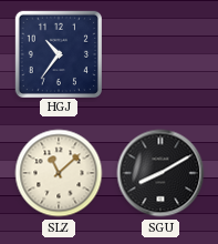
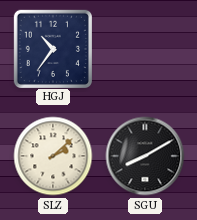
SLZ: 11:08 -> 2:08 (53, 156)
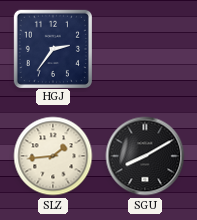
HGJ: 10:36 -> 2:36 (52, 48)
SLZ: 2:08 -> 1:44 (53, 156)
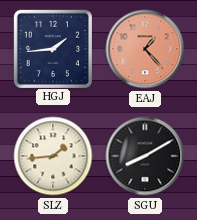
HGJ: 2:36 -> 1:44 (52, 48)
EAJ: none -> 1:23 (145, 49)
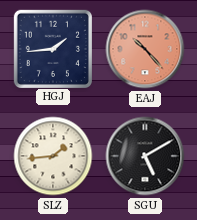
EAJ: 1:23 -> 10:23 (145, 49)
SGU: 8:10 -> 5:10 (145, 156)
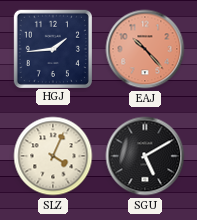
SLZ: 1:44 -> 4:04 (53, 156)
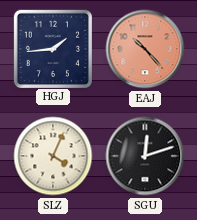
SGU: 5:10 -> 12:12 (145, 156)
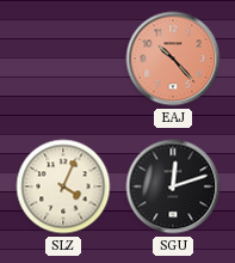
HGJ: 1:44 -> none (52, 48)
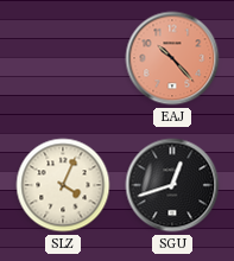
SGU: 12:12 -> 12:42 (172, 185)
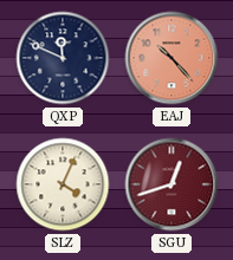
QXP: none -> 11:49 (63, 58)
SGU dial: black -> burgundy (171, 184)
